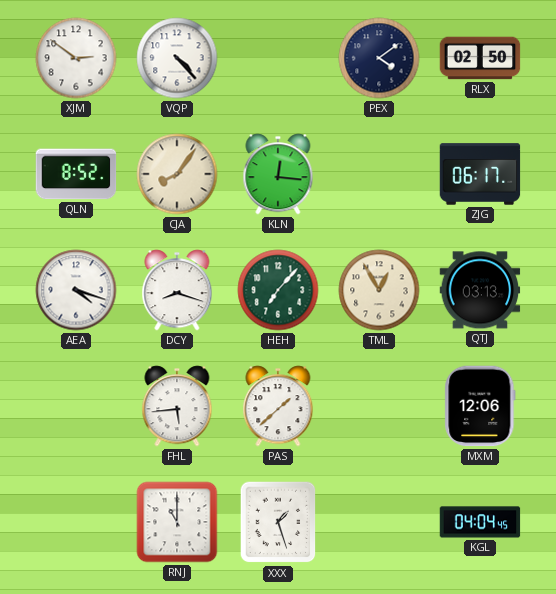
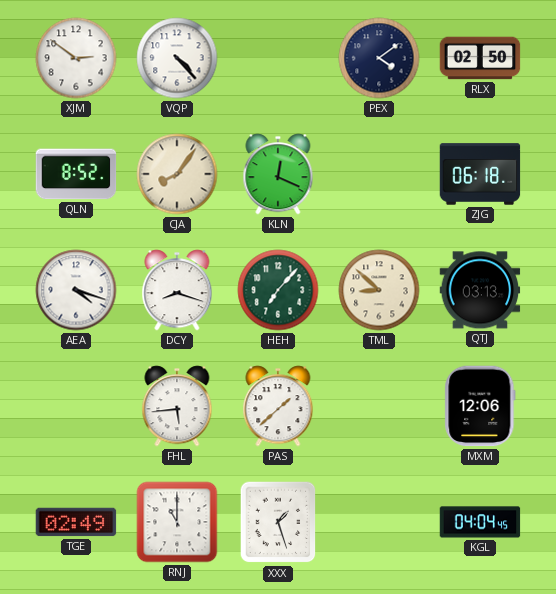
KLN: 12:16 -> 12:19 (278, 174)
ZJG: 06:17 -> 06:18 (480, 174)
TML: 12:55 -> 8:52 (379, 290)
TGE: none -> 02:49 (76, 522)
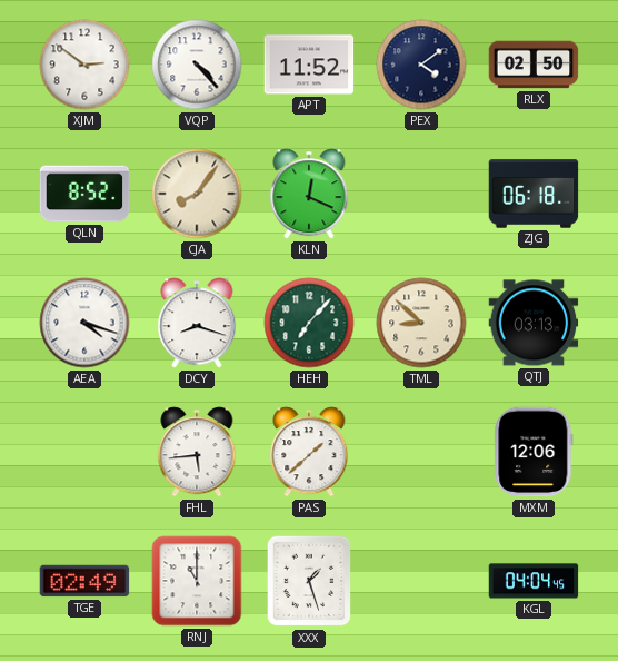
APT: none -> 11:52 (309, 65)
